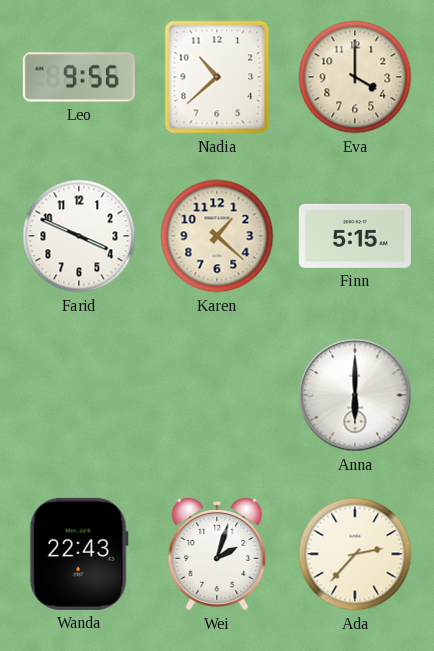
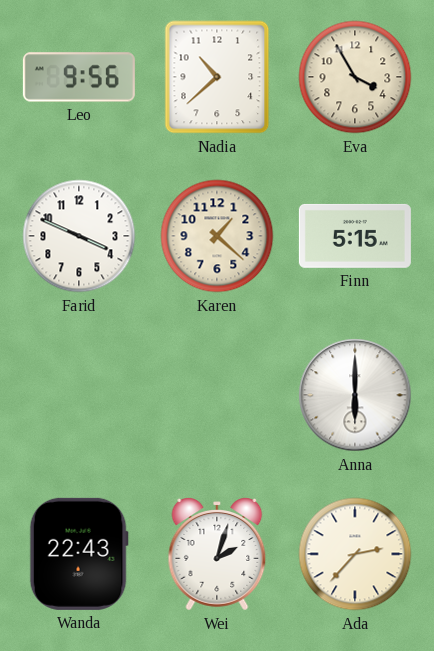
Eva: 4:00 -> 3:55 (355, 77)
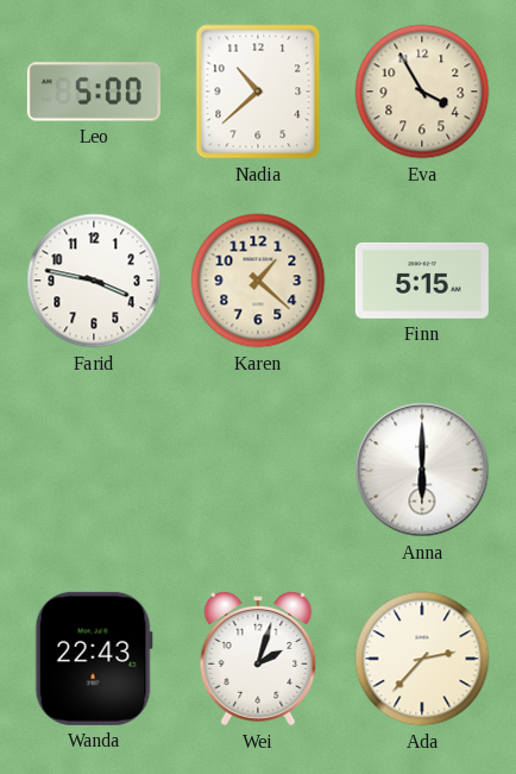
Leo: 9:56 -> 5:00 (94, 92)
Farid: 3:49 -> 3:47 (94, 281)
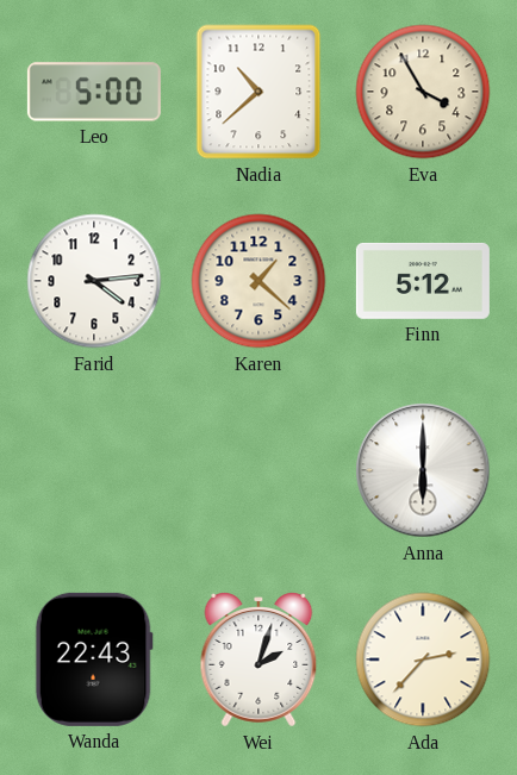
Farid: 3:47 -> 4:14 (94, 281)
Finn: 5:15 -> 5:12 (423, 281)
